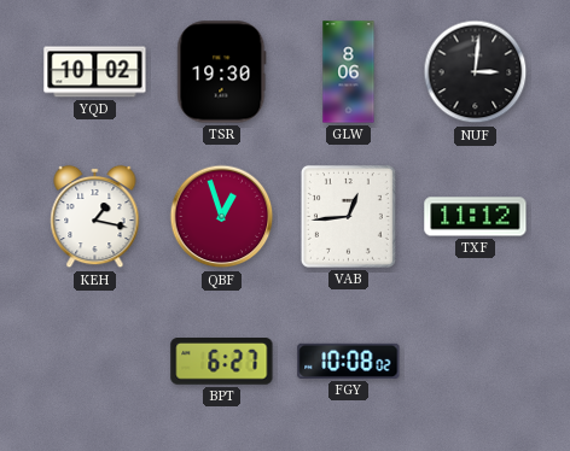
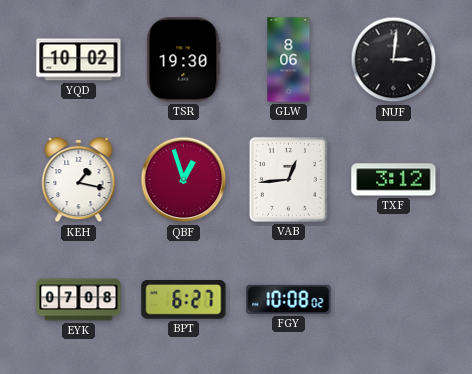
TXF: 11:12 -> 3:12 (394, 180)
EYK: none -> 07:08 (79, 300)
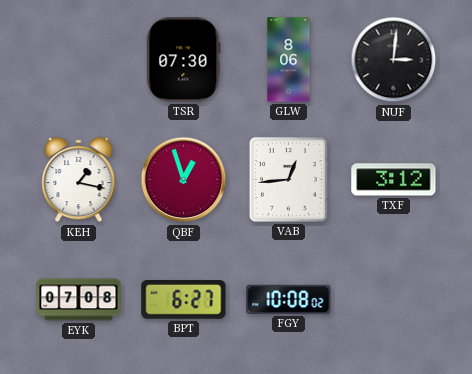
YQD: 10:02 -> none (79, 60)
TSR: 19:30 -> 07:30 (184, 60)
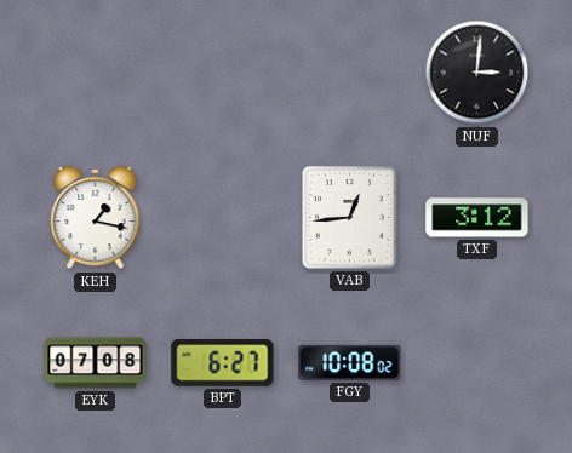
TSR: 07:30 -> none (184, 60)
GLW: 8:06 -> none (289, 60)
QBF: 12:57 -> none (184, 180)
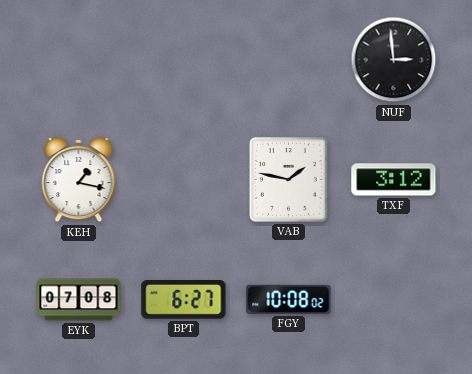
NUF: 3:01 -> 2:59 (394, 60)
VAB: 12:44 -> 1:47 (288, 179)
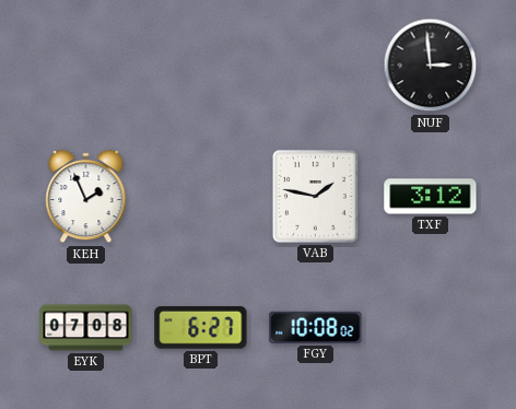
KEH: 1:17 -> 1:56 (86, 197)
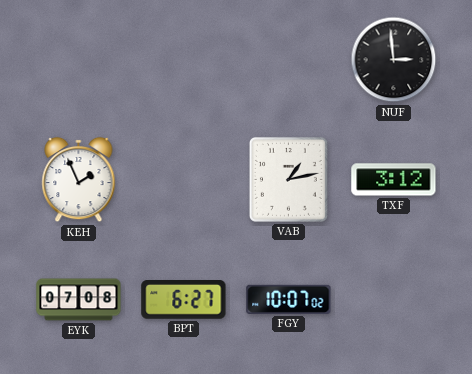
VAB: 1:47 -> 1:13 (288, 179)
FGY: 10:08 -> 10:07 (289, 299)
